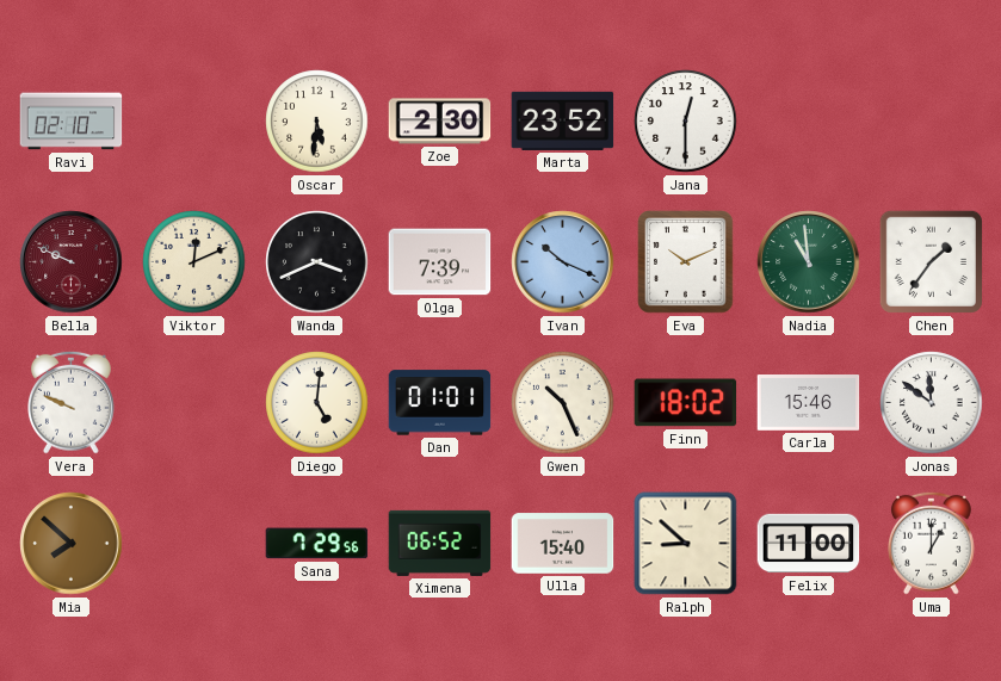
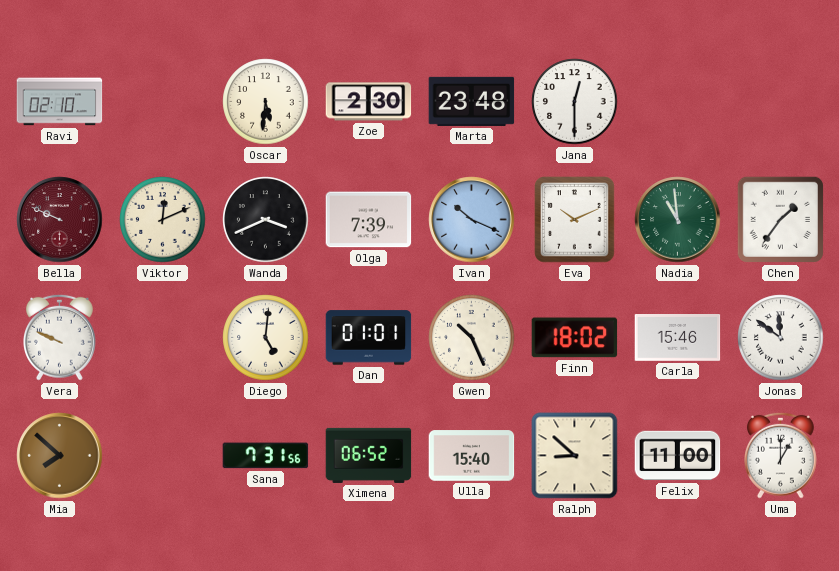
Marta: 23:52 -> 23:48 (472, 101)
Sana: 7:29 -> 7:31 (266, 456)
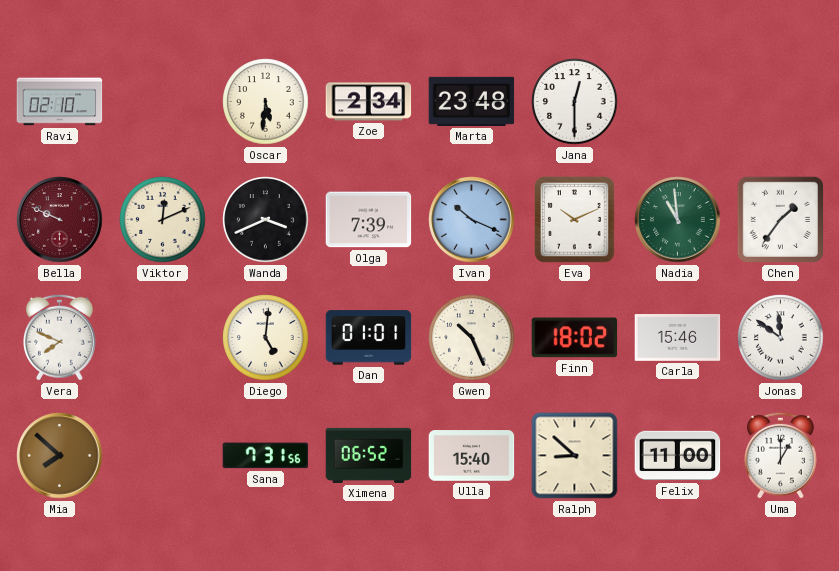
Zoe: 2:30 -> 2:34 (369, 102)
Vera: 9:49 -> 7:49 (60, 337)
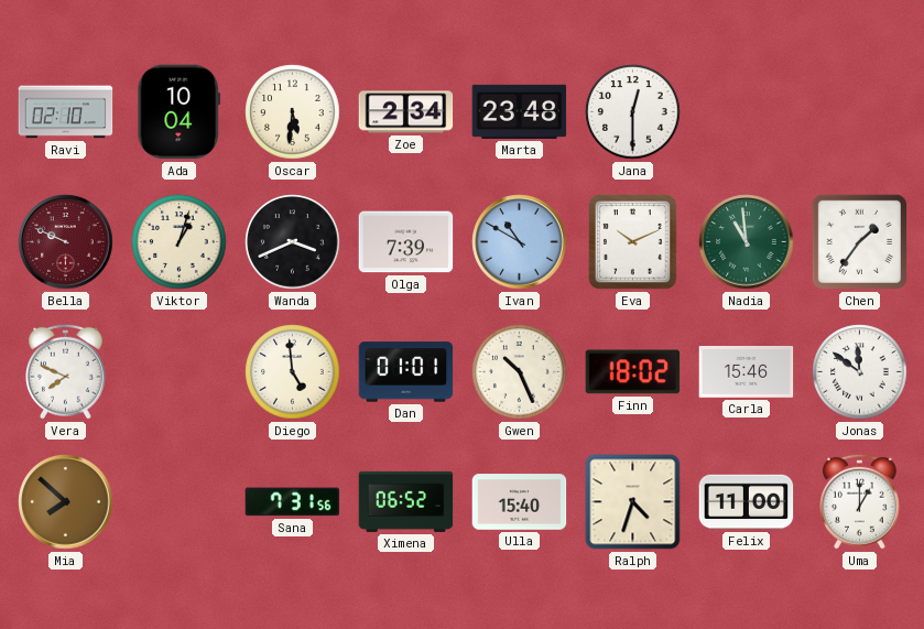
Ada: none -> 10:04 (180, 112)
Viktor: 12:11 -> 1:03 (180, 242)
Ivan: 10:19 -> 10:50 (520, 242)
Diego: 5:01 -> 4:59 (293, 372)
Ralph: 8:52 -> 4:33 (633, 502)
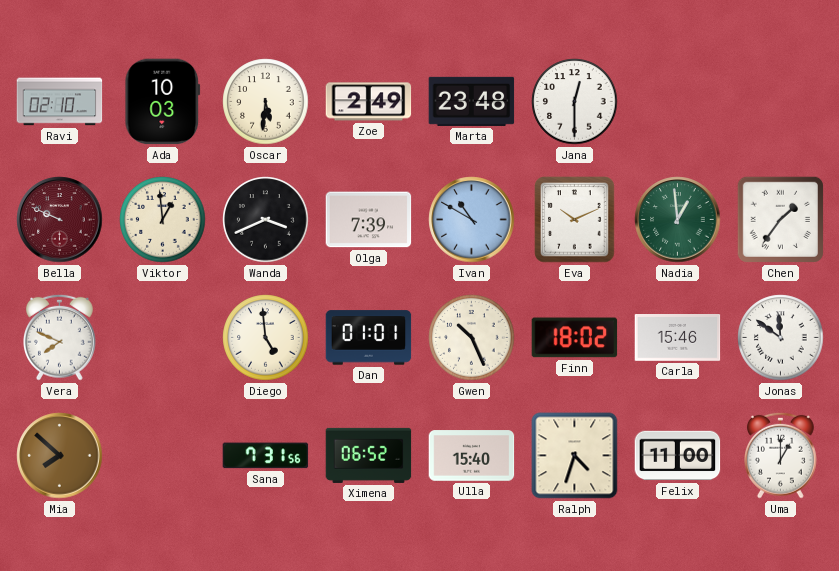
Ada: 10:04 -> 10:03 (163, 102)
Zoe: 2:34 -> 2:49 (369, 102)
Viktor: 1:03 -> 12:59 (163, 220)
Nadia: 10:59 -> 12:59 (678, 220)
